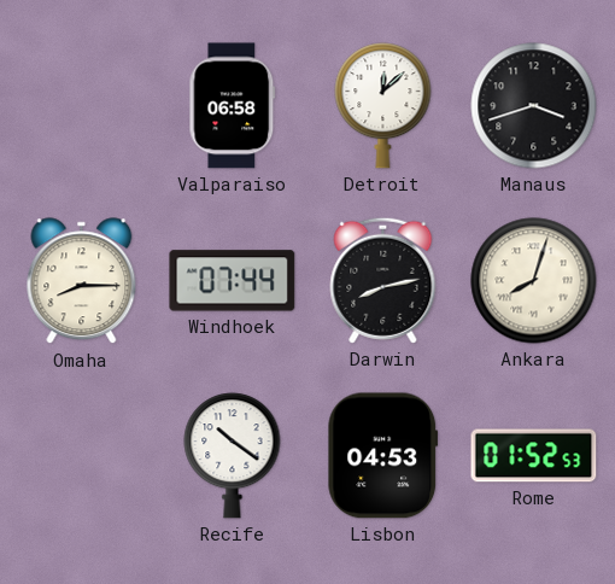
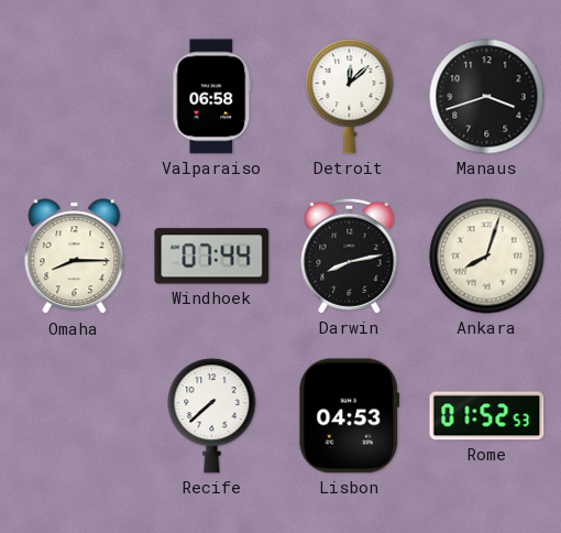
Recife: 10:21 -> 7:38 (212, 416)
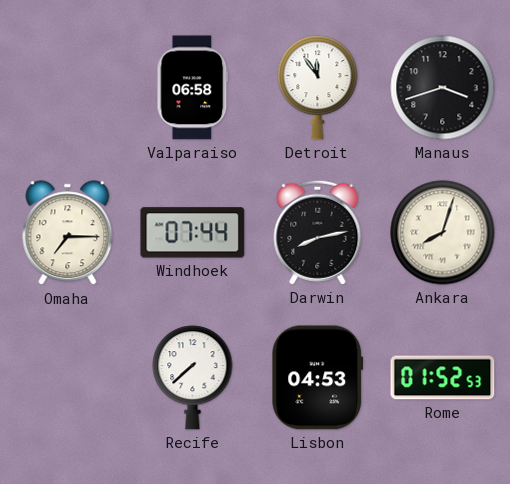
Detroit: 12:08 -> 11:54 (318, 88)
Omaha: 8:15 -> 7:15 (68, 233)
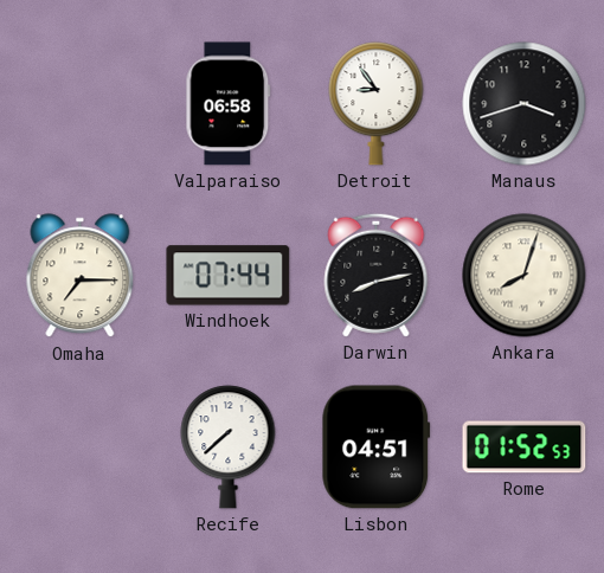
Detroit: 11:54 -> 8:54 (377, 104)
Lisbon: 04:53 -> 04:51 (377, 448)
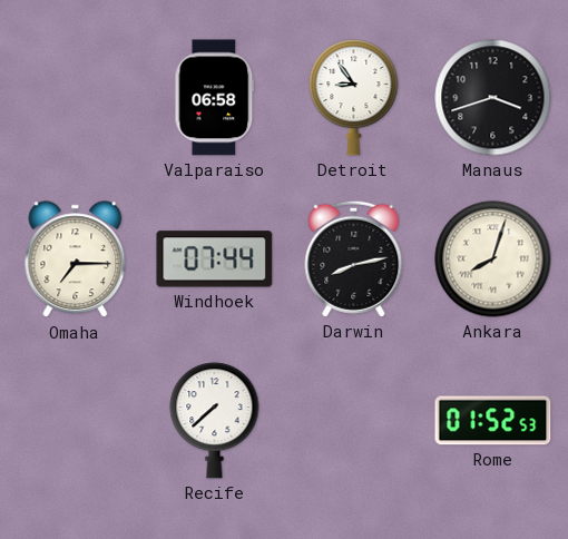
Lisbon: 04:51 -> none (377, 448)
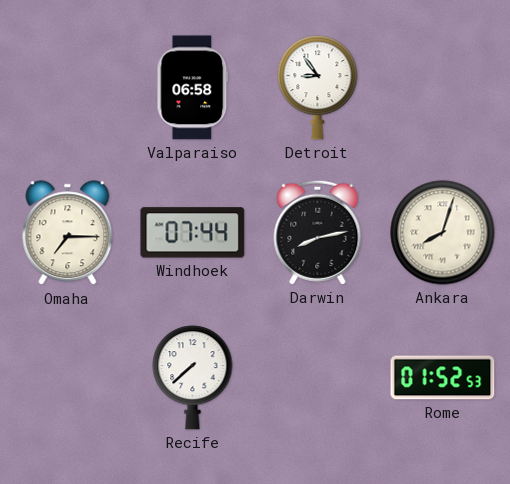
Manaus: 3:42 -> none (493, 98)
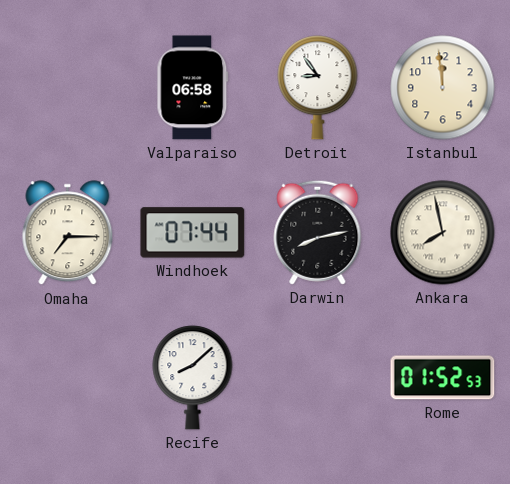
Istanbul: none -> 11:59 (443, 88)
Ankara: 8:03 -> 7:58 (443, 233)
Recife: 7:38 -> 8:08 (193, 378)
